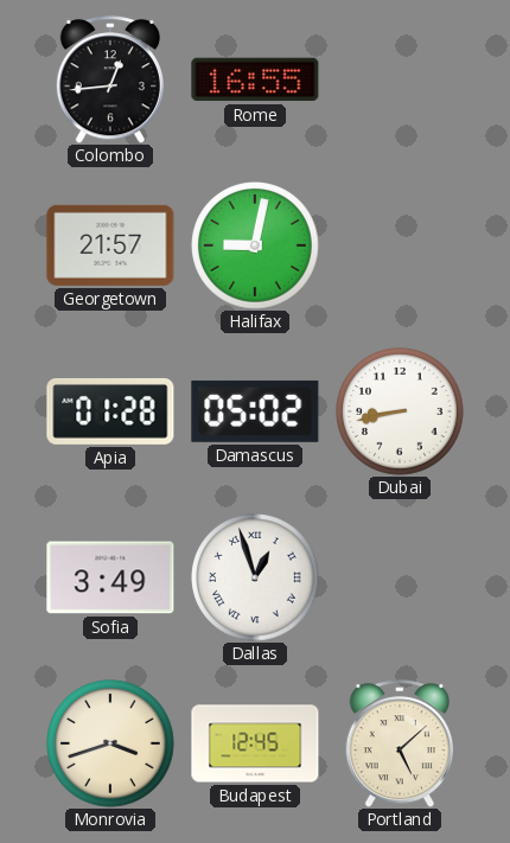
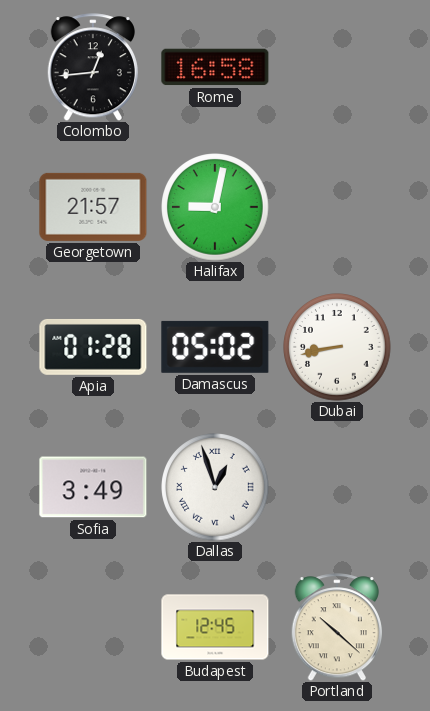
Rome: 16:55 -> 16:58 (215, 67)
Monrovia: 3:42 -> none (110, 743)
Portland: 5:08 -> 10:22 (337, 627)
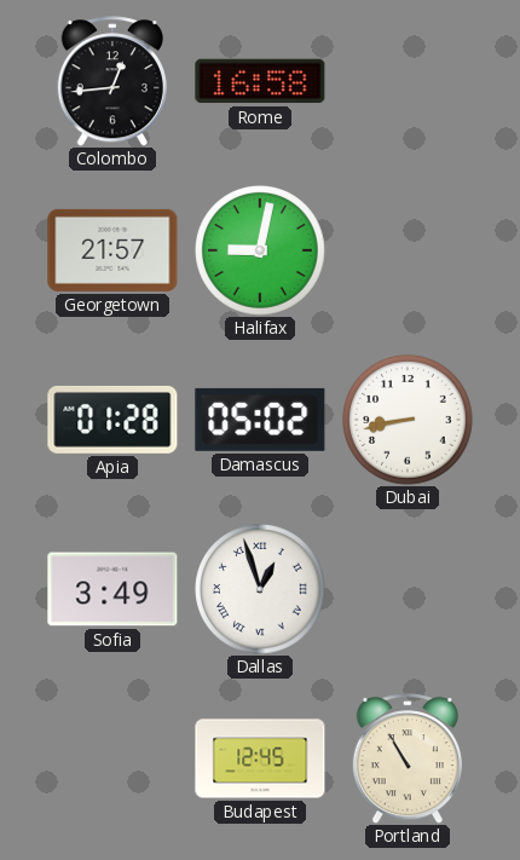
Portland: 10:22 -> 10:55 (408, 758)
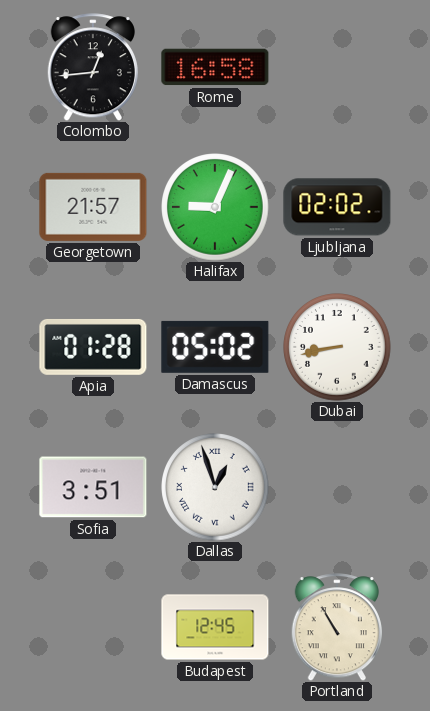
Halifax: 9:02 -> 9:04 (215, 207)
Ljubljana: none -> 02:02 (337, 207)
Sofia: 3:49 -> 3:51 (93, 487)
